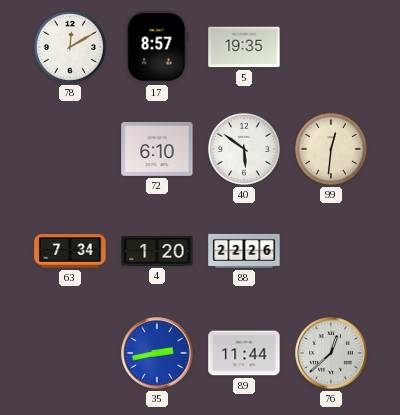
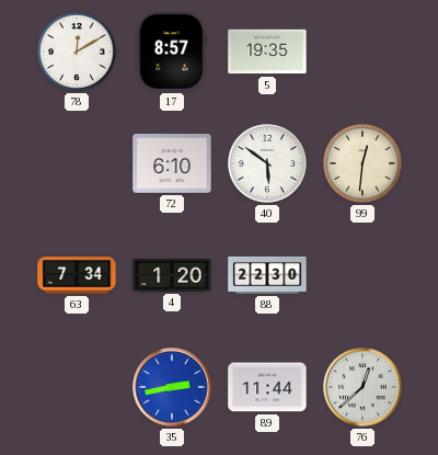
88: 22:26 -> 22:30 (267, 275)
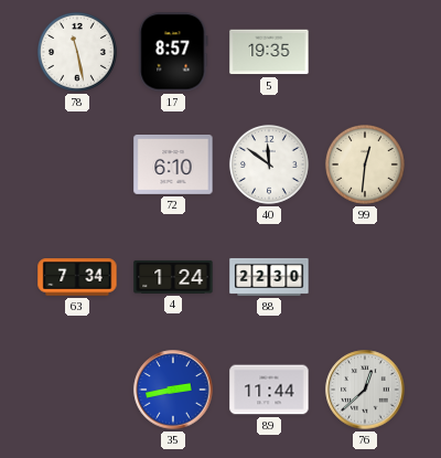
78: 12:10 -> 11:28 (77, 52)
40: 5:51 -> 11:51 (269, 164)
4: 1:20 -> 1:24 (173, 277)
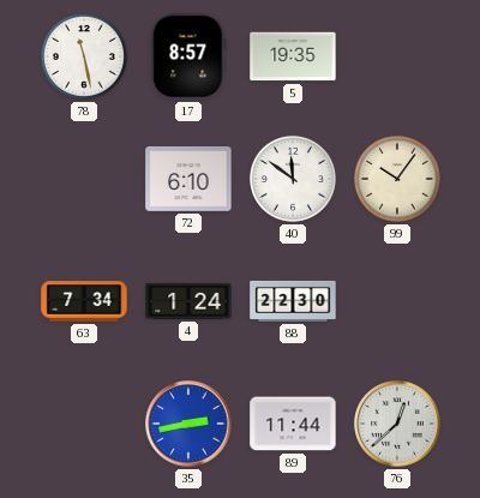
99: 12:31 -> 10:06 (397, 179)
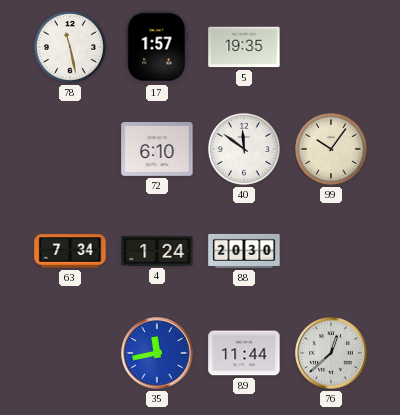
17: 8:57 -> 1:57 (157, 47)
88: 22:30 -> 20:30 (244, 251)
35: 2:43 -> 11:43 (157, 353)
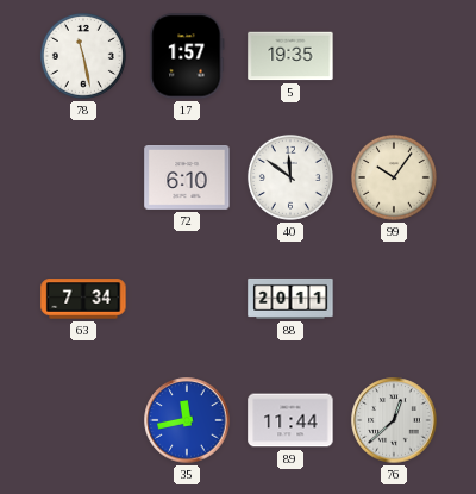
4: 1:24 -> none (157, 251)
88: 20:30 -> 20:11 (290, 299)
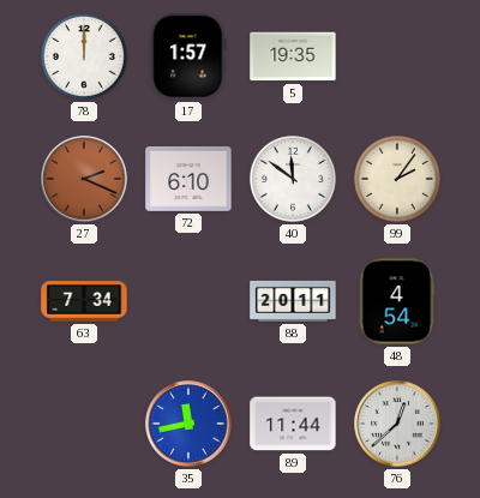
78: 11:28 -> 12:00 (84, 56)
27: none -> 2:19 (84, 179)
99: 10:06 -> 2:06 (397, 179)
48: none -> 4:54 (397, 301)
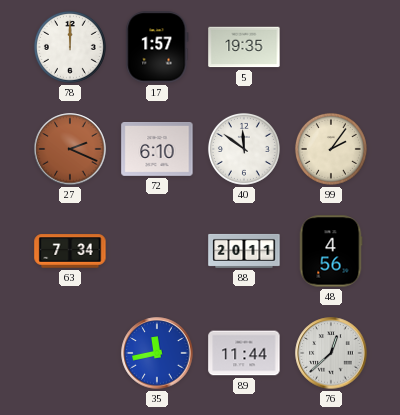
48: 4:54 -> 4:56 (331, 251)
